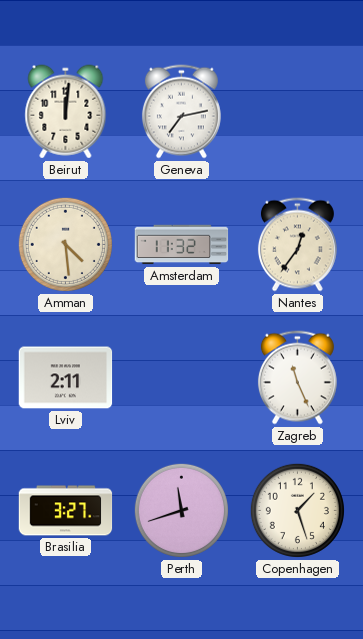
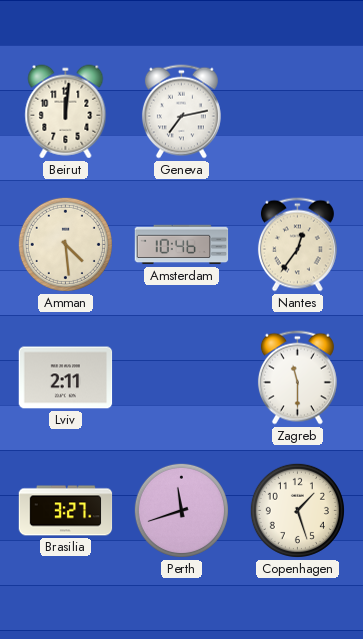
Amsterdam: 11:32 -> 10:46 (182, 245)
Zagreb: 11:26 -> 11:30 (297, 378)
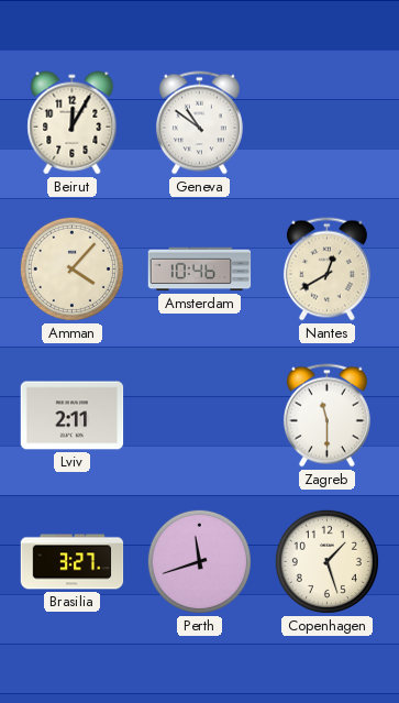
Beirut: 12:01 -> 12:05 (73, 123)
Geneva: 7:13 -> 10:51 (199, 123)
Amman: 4:29 -> 4:07 (71, 268)
Nantes: 12:36 -> 12:40 (326, 270)
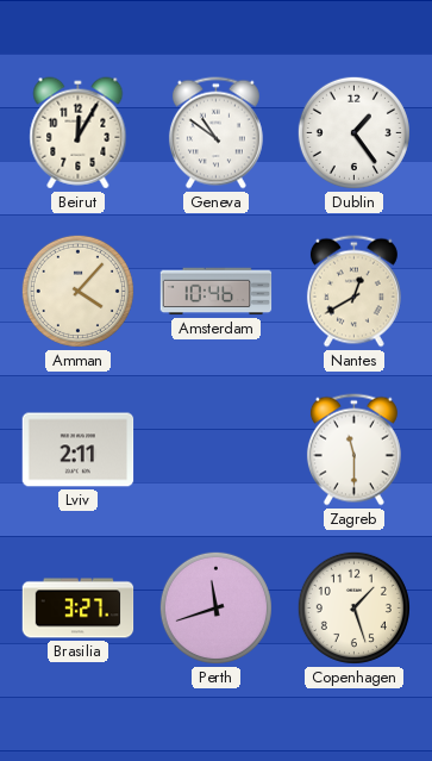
Dublin: none -> 1:24 (353, 132)
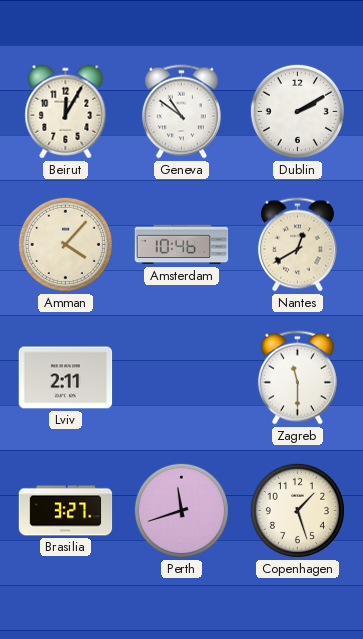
Dublin: 1:24 -> 2:10 (297, 111)
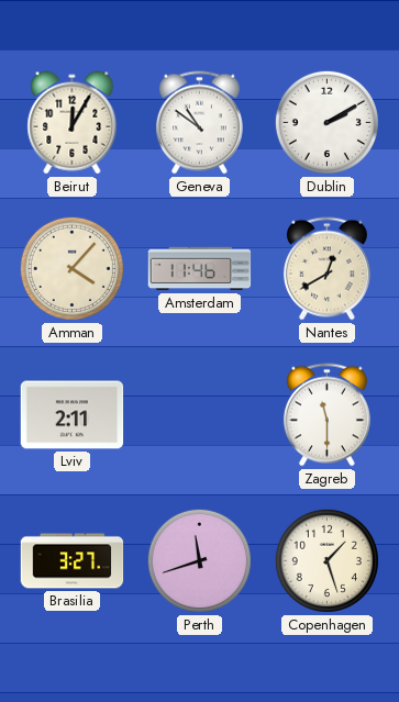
Amsterdam: 10:46 -> 11:46 (200, 269)
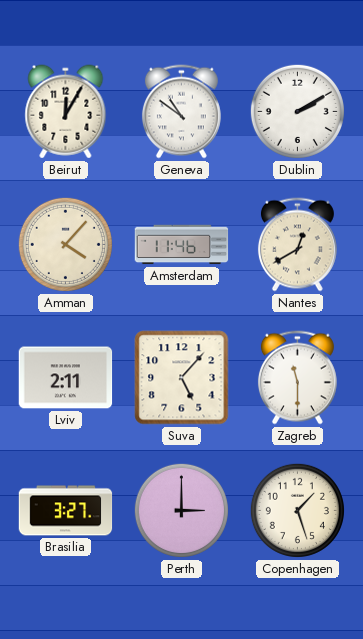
Suva: none -> 5:07 (182, 378)
Perth: 11:42 -> 3:00 (181, 510)
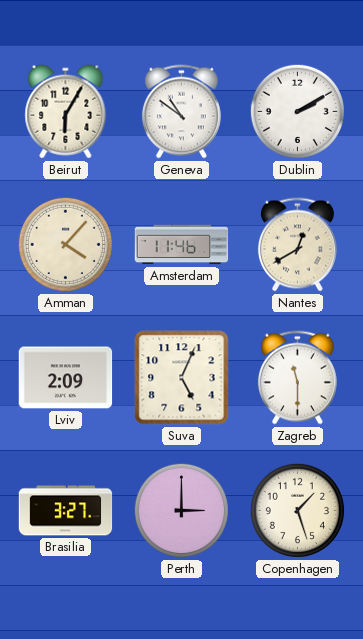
Beirut: 12:05 -> 6:05 (66, 112)
Lviv: 2:11 -> 2:09 (66, 378)
Suva: 5:07 -> 5:04 (182, 378)
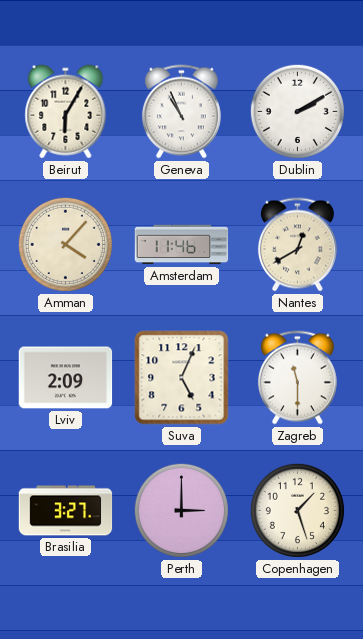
Geneva: 10:51 -> 10:56 (181, 112)
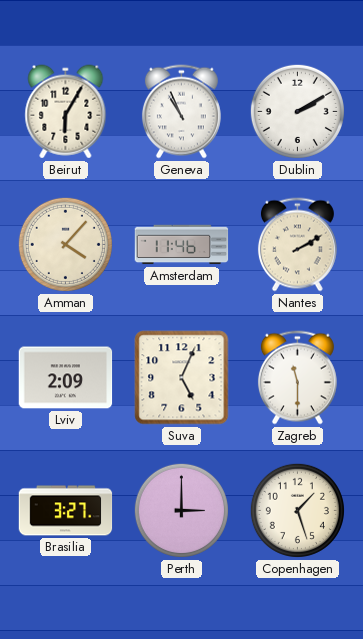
Nantes: 12:40 -> 2:10 (297, 245)
